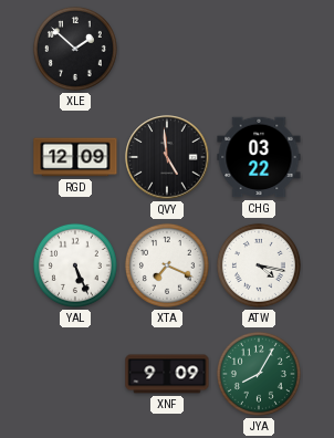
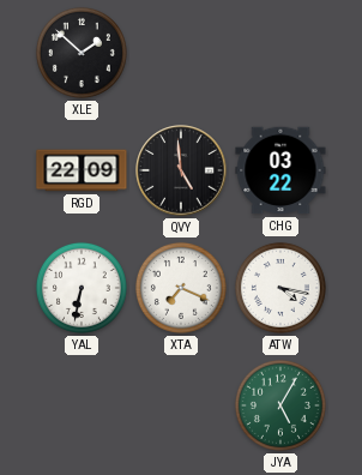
RGD: 12:09 -> 22:09 (82, 170)
YAL: 5:26 -> 6:32 (82, 288)
XNF: 9:09 -> none (167, 374)
JYA: 8:05 -> 5:05 (280, 405)
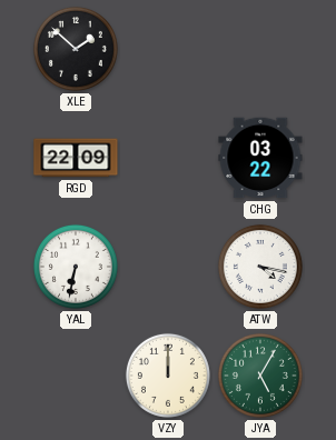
QVY: 4:59 -> none (181, 170)
XTA: 7:19 -> none (181, 288)
VZY: none -> 12:00 (168, 376)
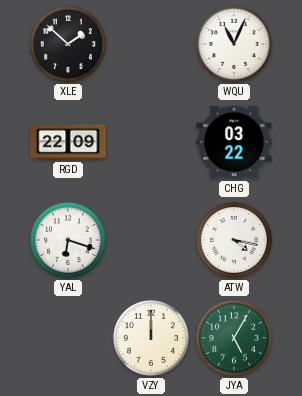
WQU: none -> 11:04 (234, 44)
YAL: 6:32 -> 6:18 (68, 240)
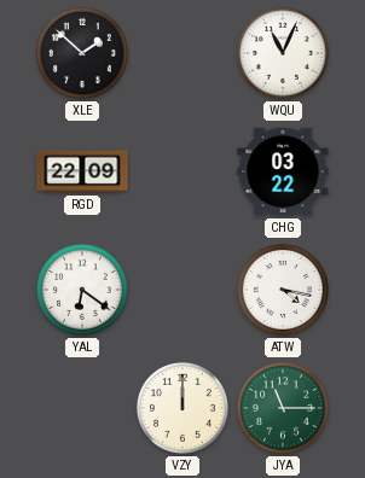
YAL: 6:18 -> 6:21 (82, 290)
JYA: 5:05 -> 11:15 (283, 408)
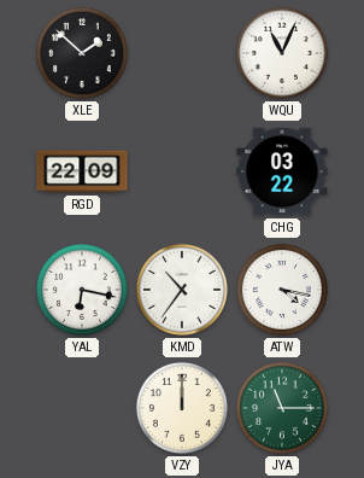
YAL: 6:21 -> 6:17 (82, 290)
KMD: none -> 10:36 (182, 290)
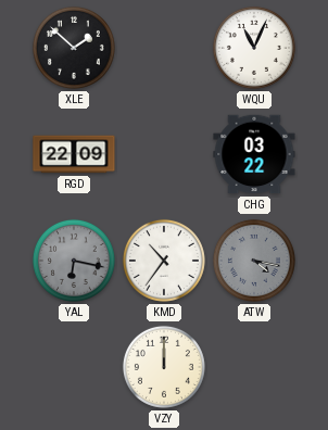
YAL dial: white -> grey (74, 261)
ATW dial: white -> grey (254, 261)
JYA: 11:15 -> none (282, 408)
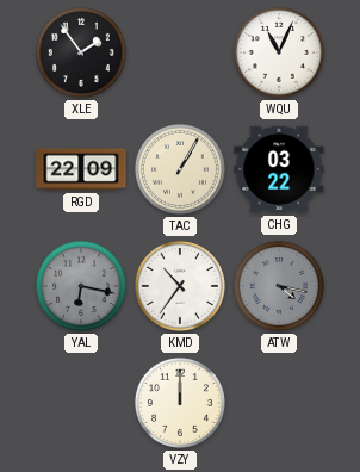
XLE: 1:52 -> 1:54 (81, 52)
TAC: none -> 1:05 (180, 169)
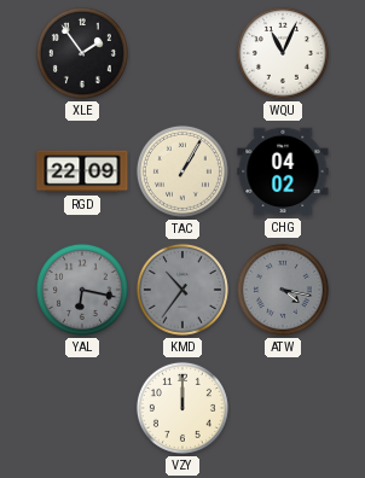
CHG: 03:22 -> 04:02 (283, 171)
KMD dial: white -> grey (182, 290)
